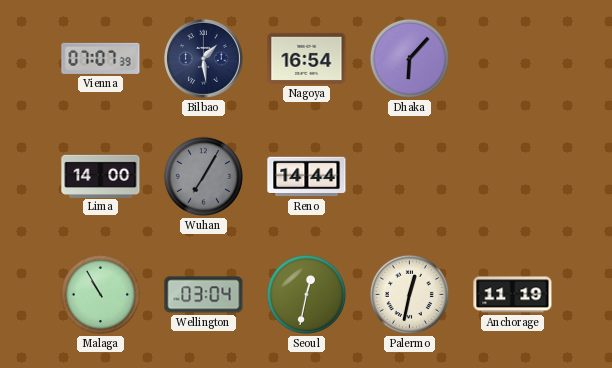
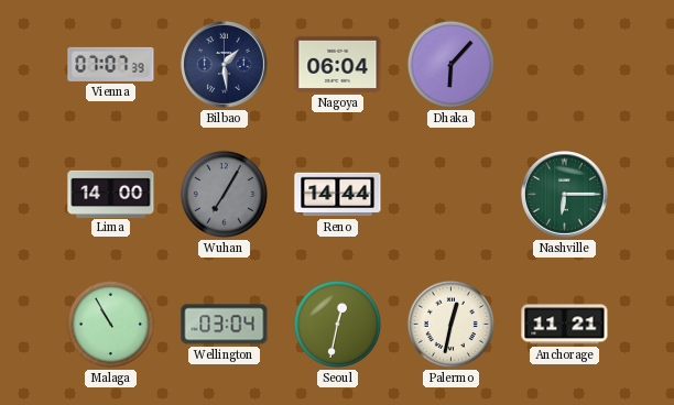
Nagoya: 16:54 -> 06:04 (338, 64)
Nashville: none -> 6:15 (565, 195)
Anchorage: 11:19 -> 11:21 (565, 325)
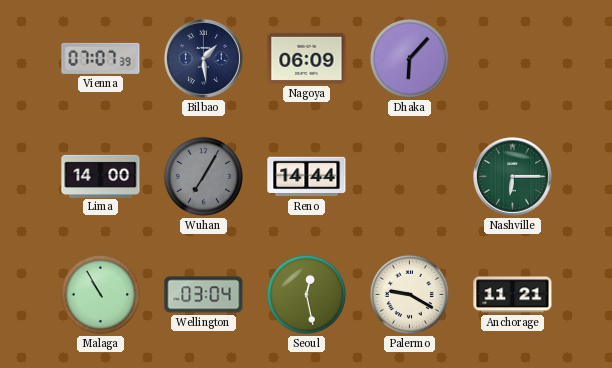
Nagoya: 06:04 -> 06:09 (307, 58)
Seoul: 12:32 -> 12:28 (306, 294)
Palermo: 12:32 -> 9:20 (409, 294)
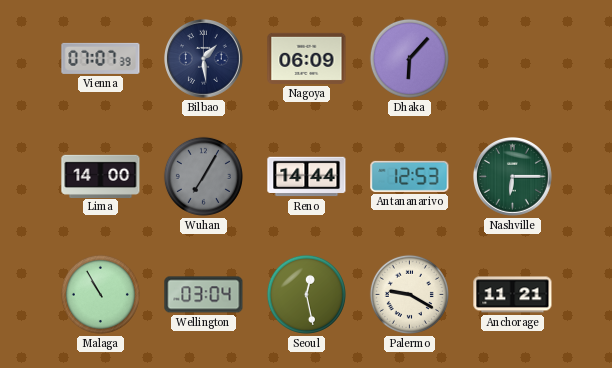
Antananarivo: none -> 12:53 (410, 176)
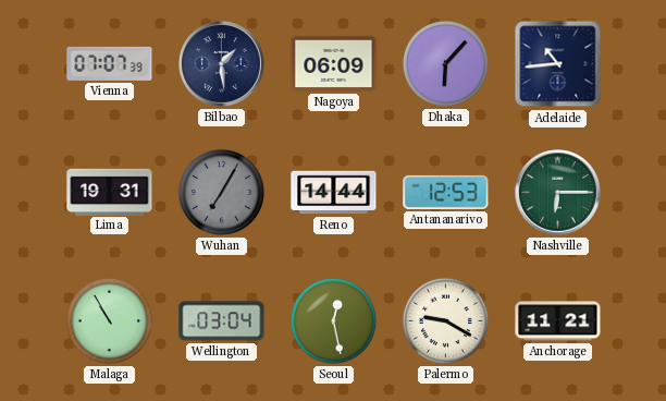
Adelaide: none -> 10:44 (558, 64)
Lima: 14:00 -> 19:31 (110, 192)
